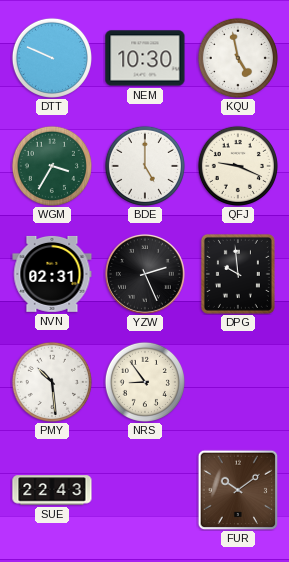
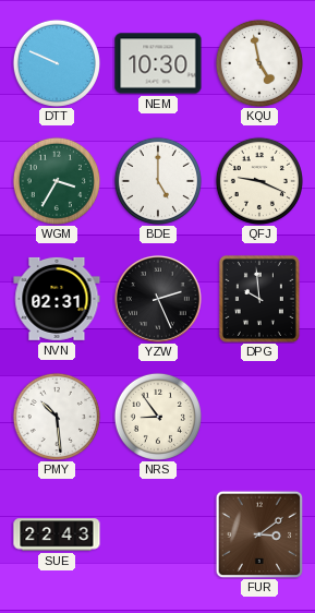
FUR: 10:09 -> 3:09 (259, 534)
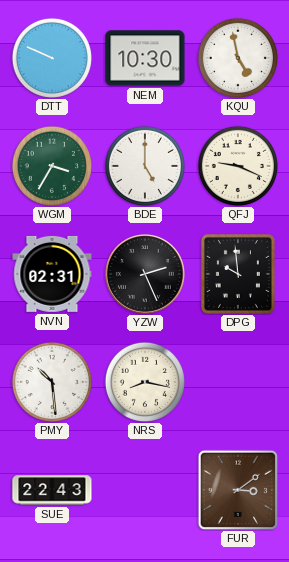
NRS: 8:54 -> 8:17 (145, 382)
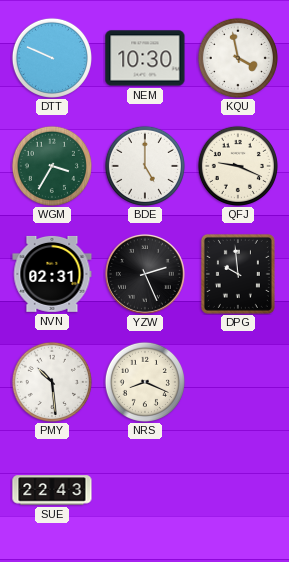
KQU: 4:58 -> 3:58 (238, 58)
NRS: 8:17 -> 8:19 (145, 382)
FUR: 3:09 -> none (238, 490)
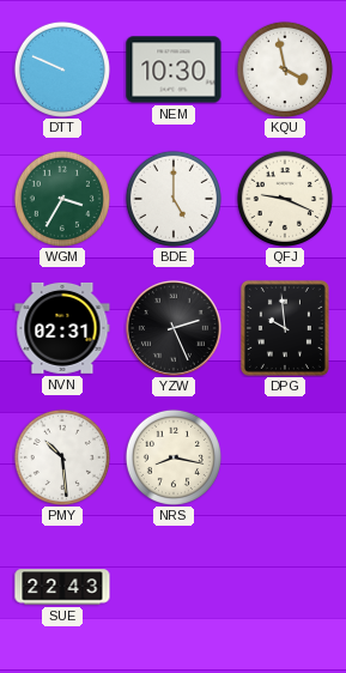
NRS: 8:19 -> 8:17 (174, 457)
